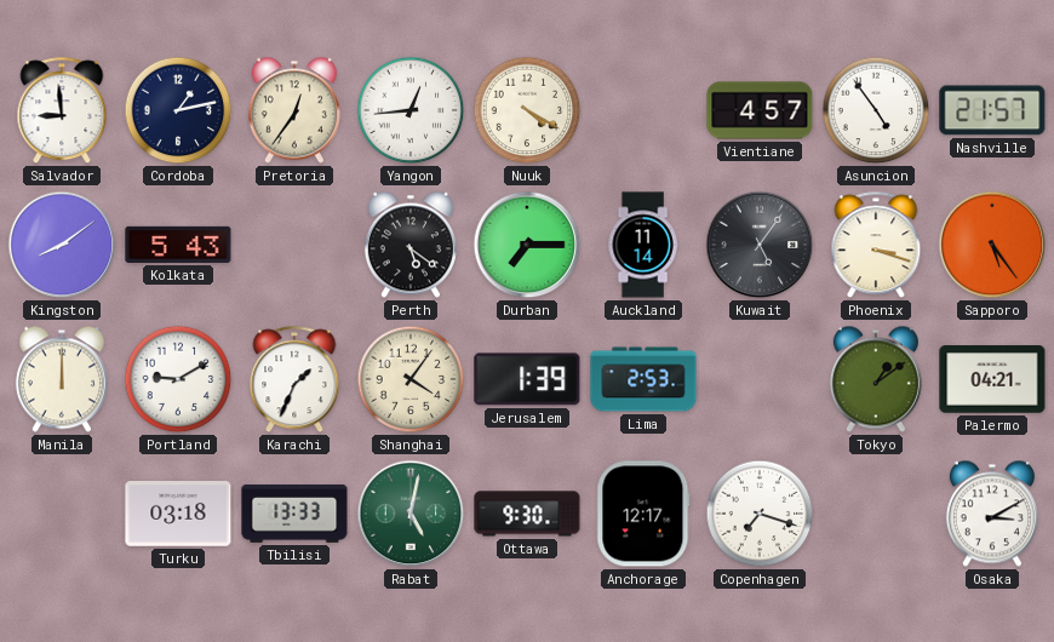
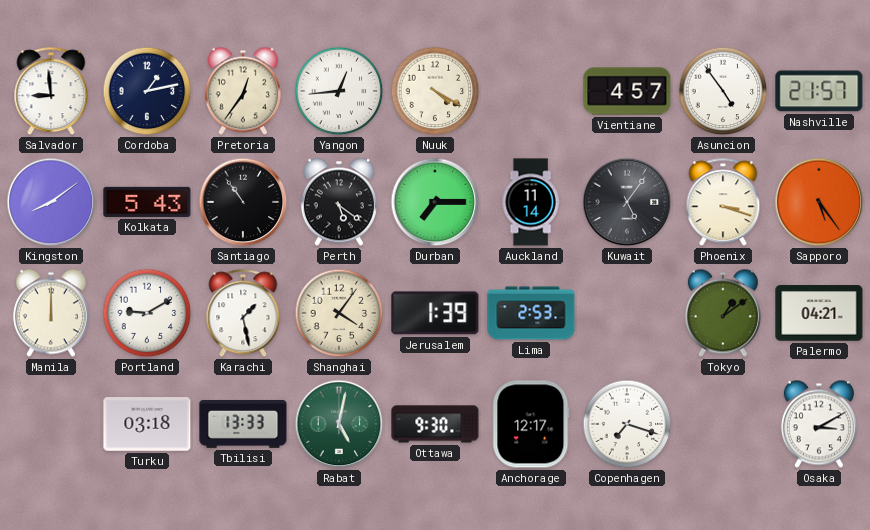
Santiago: none -> 10:54 (243, 202)
Karachi: 1:34 -> 1:28 (243, 314)
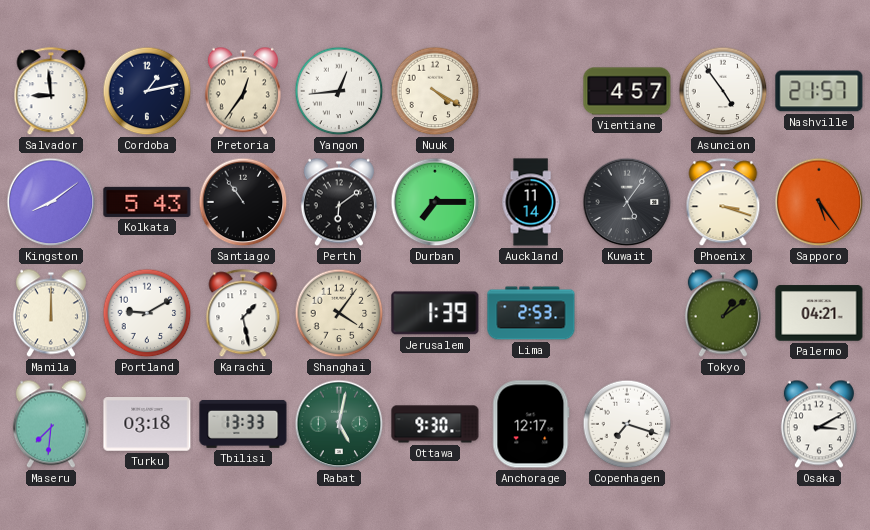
Perth: 5:21 -> 6:09 (339, 202)
Maseru: none -> 7:31 (51, 424)
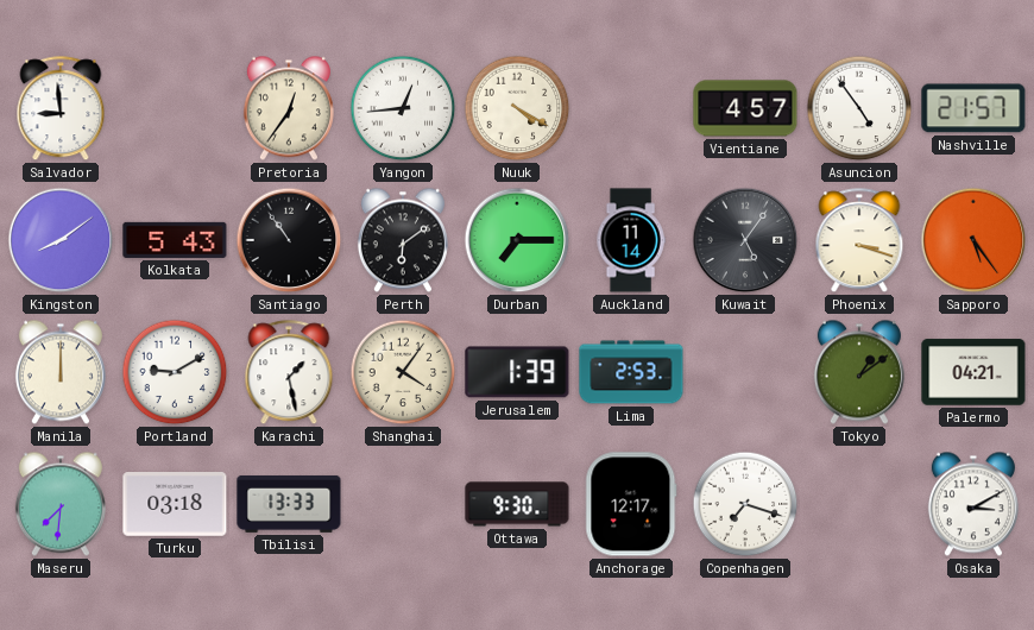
Cordoba: 1:13 -> none (147, 91)
Rabat: 5:02 -> none (339, 424)
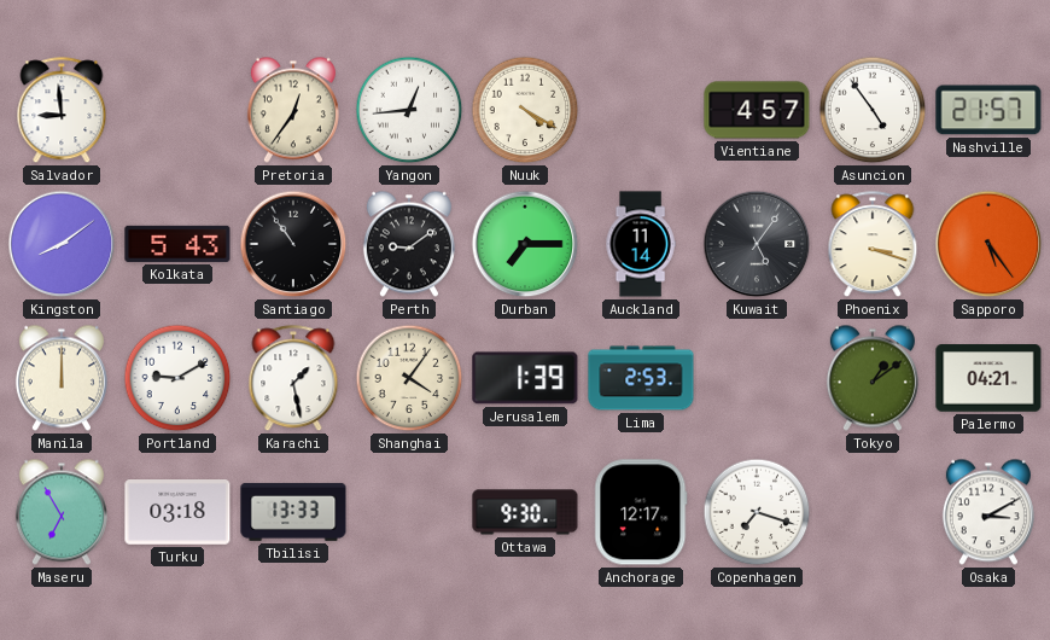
Perth: 6:09 -> 9:09 (409, 244)
Maseru: 7:31 -> 6:55 (62, 512)
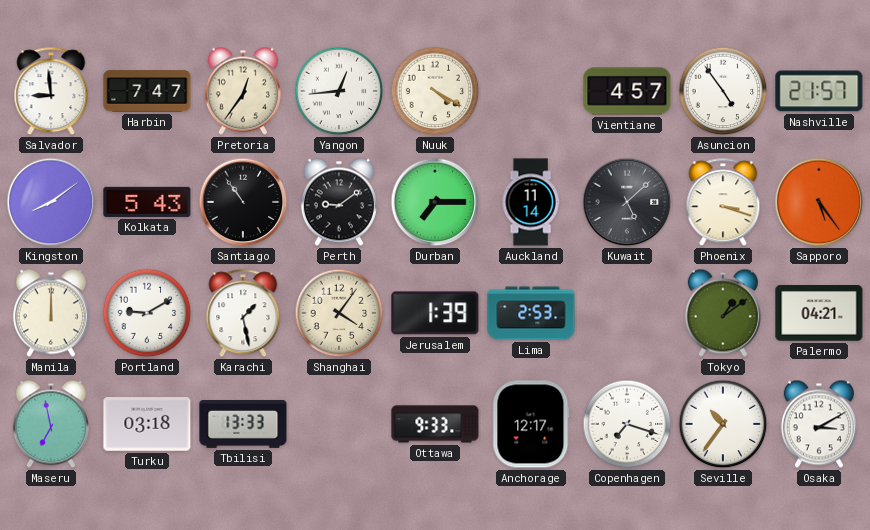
Harbin: none -> 7:47 (147, 91)
Kuwait: 5:06 -> 5:08 (627, 202)
Maseru: 6:55 -> 6:58 (51, 424)
Ottawa: 9:30 -> 9:33 (435, 424)
Seville: none -> 10:36 (723, 424)
